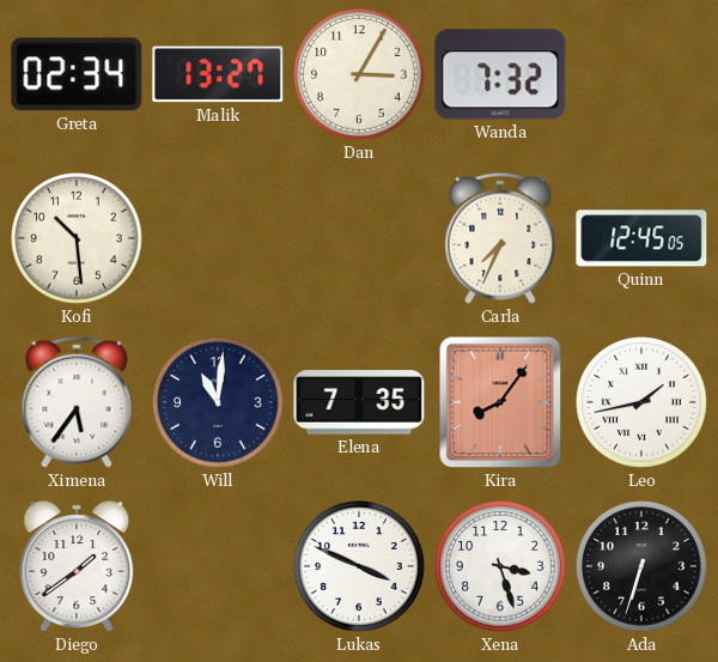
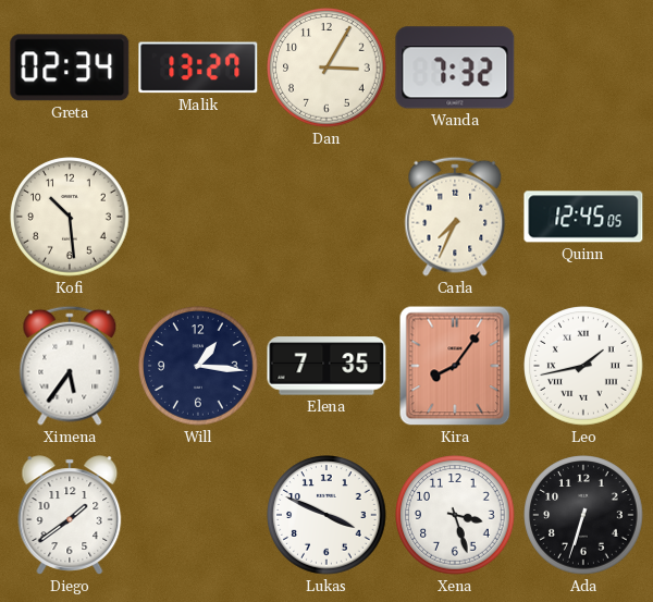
Will: 11:01 -> 1:16 (198, 366)
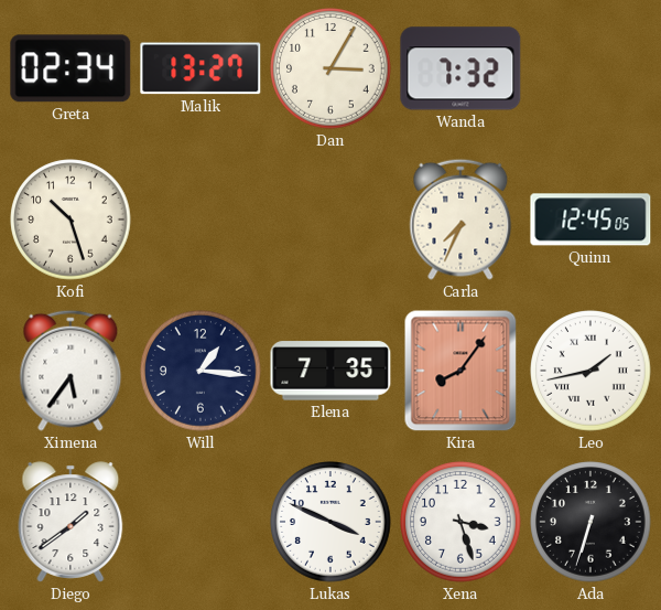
Kofi: 10:29 -> 10:27 (71, 220)
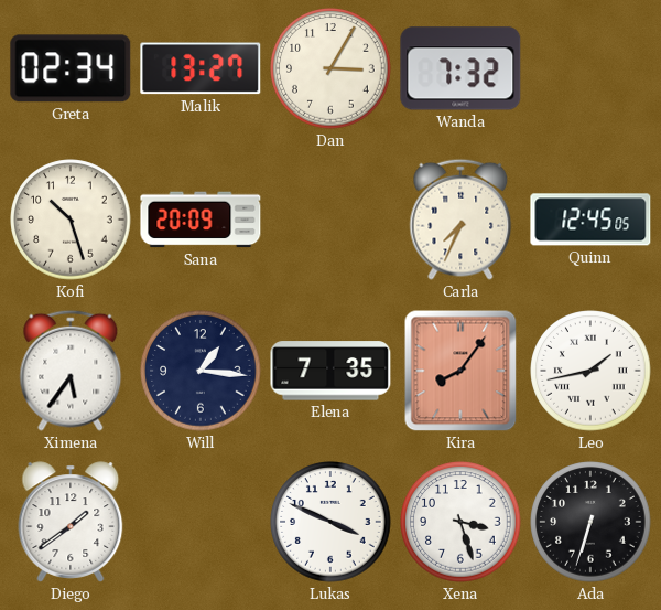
Sana: none -> 20:09 (201, 220)
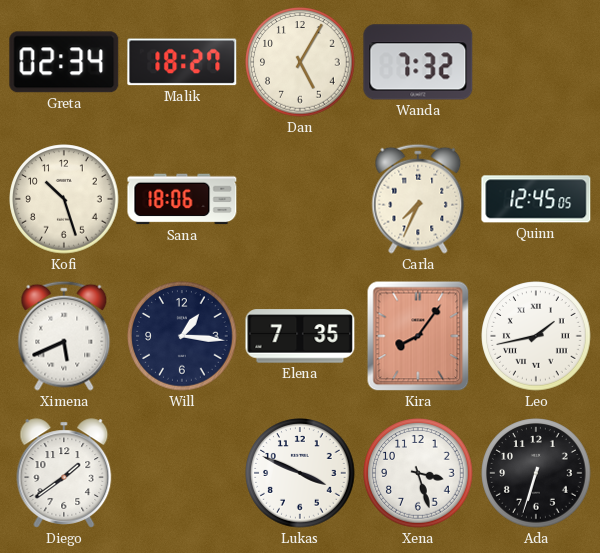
Malik: 13:27 -> 18:27 (182, 62)
Dan: 3:05 -> 5:05 (300, 62)
Sana: 20:09 -> 18:06 (182, 199)
Ximena: 5:36 -> 5:41 (64, 336)
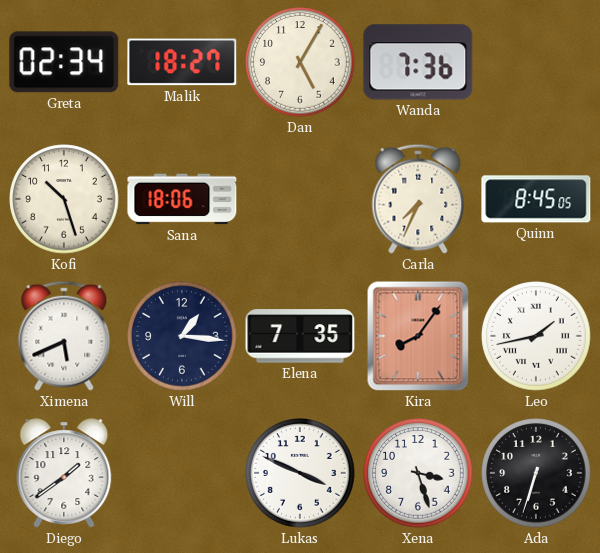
Wanda: 7:32 -> 7:36 (418, 62)
Quinn: 12:45 -> 8:45 (536, 199)
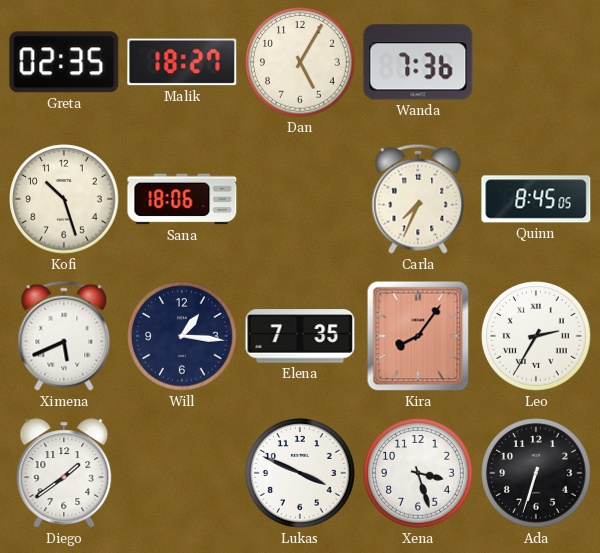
Greta: 02:34 -> 02:35 (64, 62)
Leo: 1:43 -> 2:35 (536, 336)
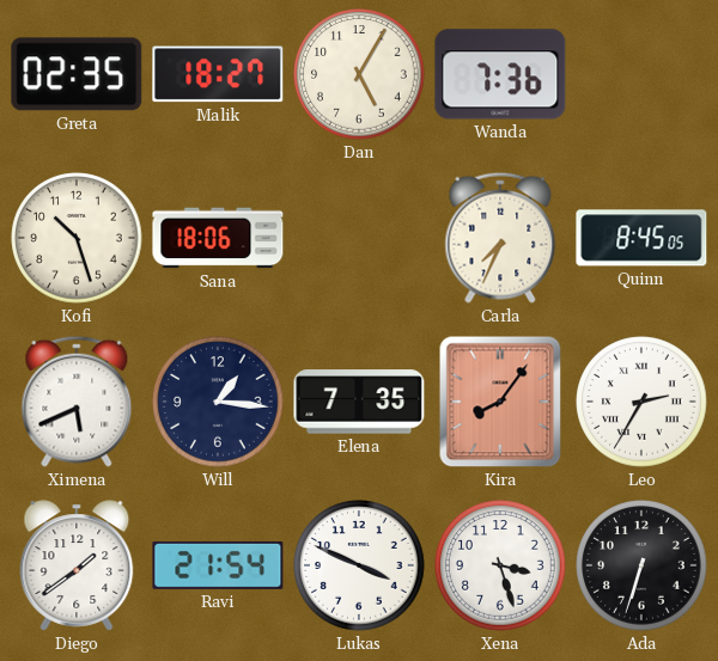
Ravi: none -> 21:54 (218, 565)
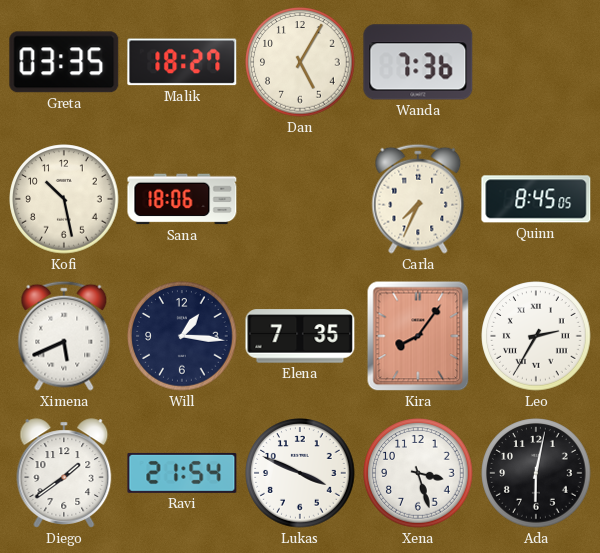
Greta: 02:35 -> 03:35 (64, 62)
Kofi: 10:27 -> 10:28 (64, 199)
Ada: 6:33 -> 6:02 (536, 473)
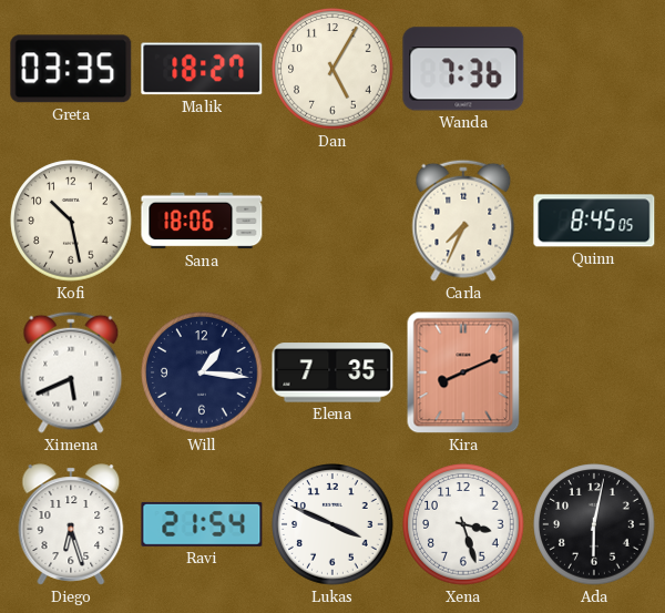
Kira: 8:06 -> 8:11 (463, 372)
Leo: 2:35 -> none (536, 336)
Diego: 1:39 -> 6:27 (71, 524)
